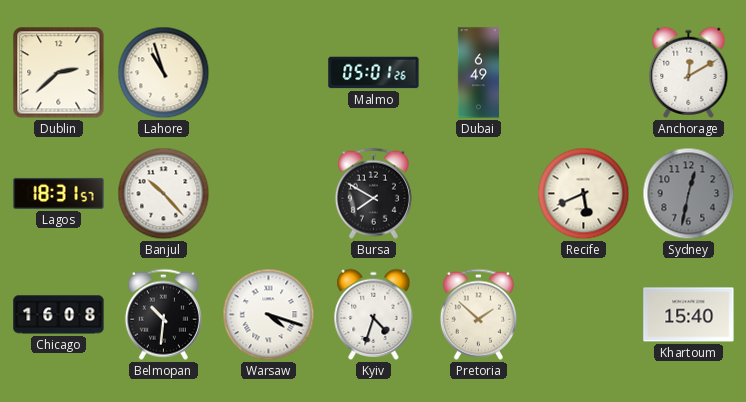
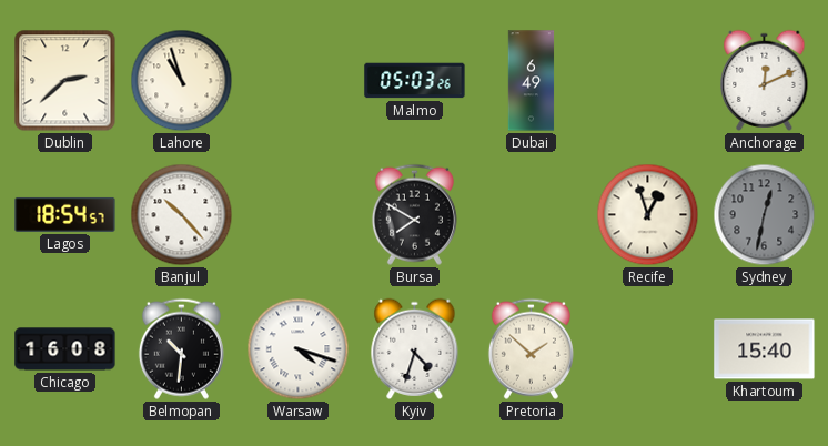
Malmo: 05:01 -> 05:03 (415, 81)
Anchorage: 12:10 -> 12:11 (765, 80)
Lagos: 18:31 -> 18:54 (65, 214)
Recife: 5:41 -> 12:57 (648, 215)
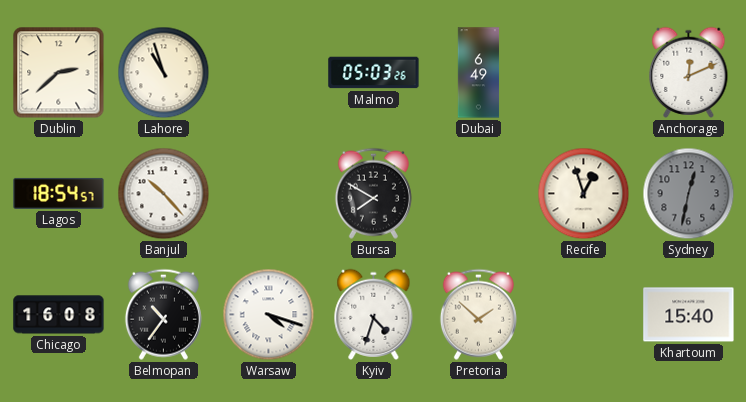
Belmopan: 10:31 -> 10:36 (163, 314)
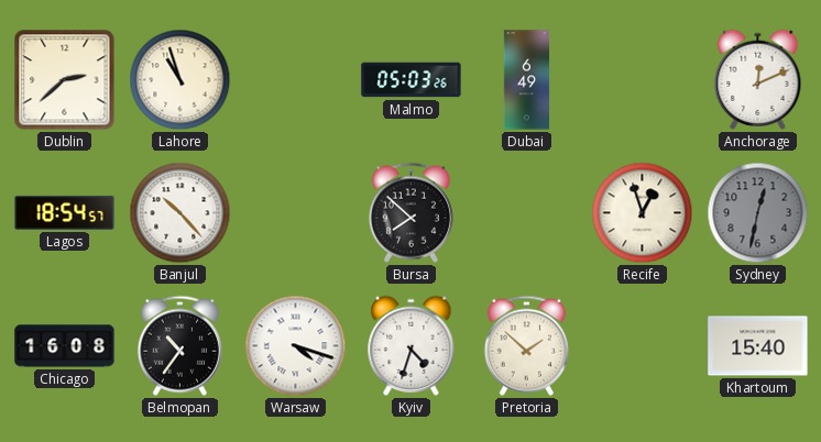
Bursa: 7:50 -> 7:52 (410, 212)
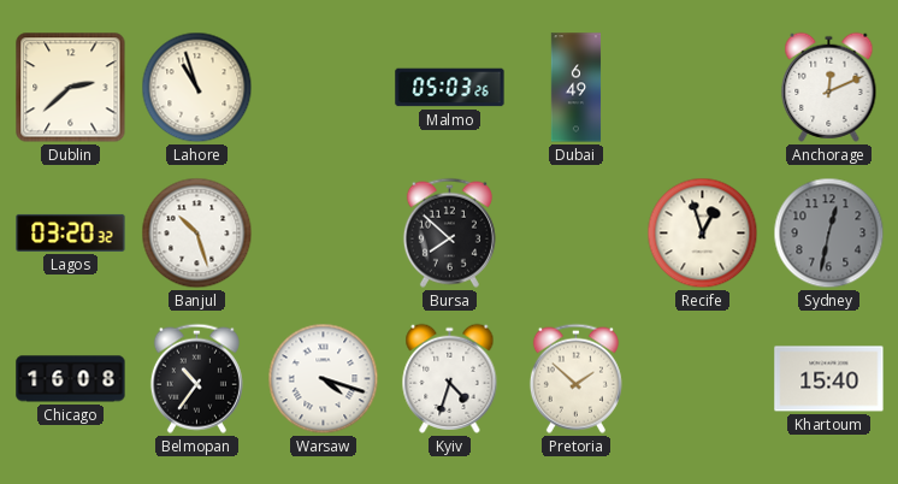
Lagos: 18:54 -> 03:20 (71, 232)
Banjul: 10:23 -> 10:27 (197, 234)
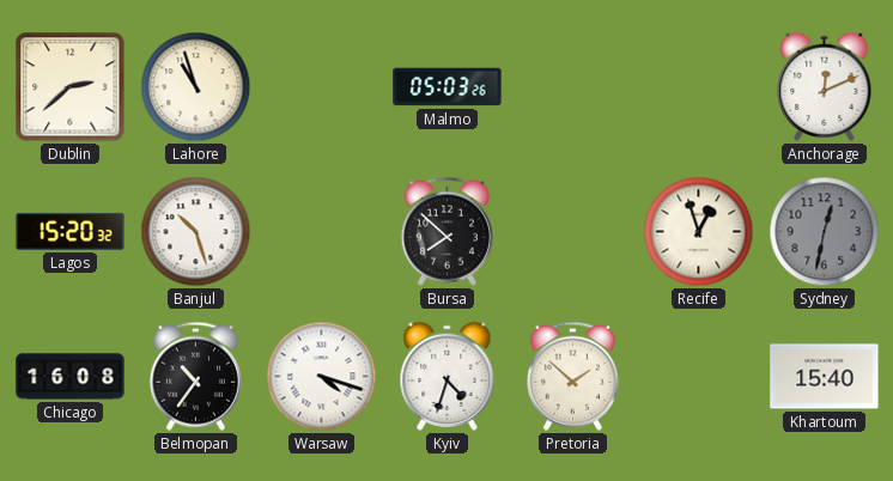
Dubai: 6:49 -> none (577, 88)
Lagos: 03:20 -> 15:20 (71, 231)
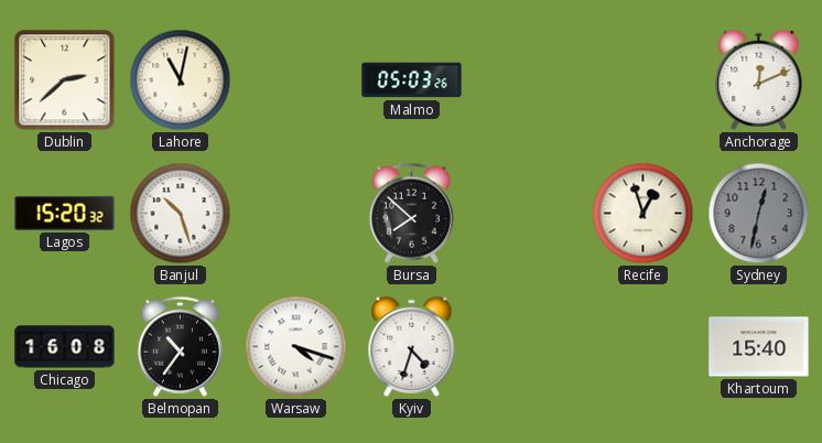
Lahore: 10:57 -> 11:02 (181, 80)
Pretoria: 1:52 -> none (572, 376)
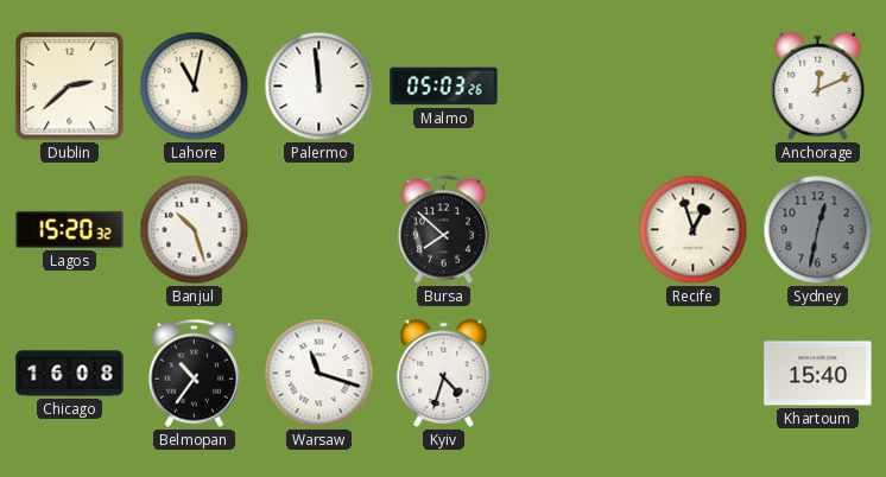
Palermo: none -> 11:59 (319, 87)
Warsaw: 4:18 -> 11:18 (319, 374)
